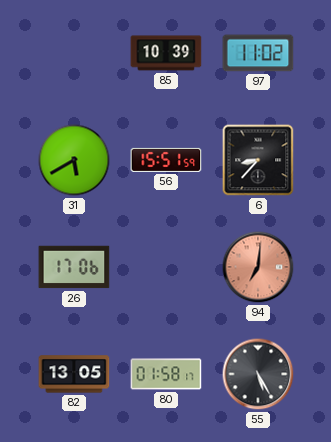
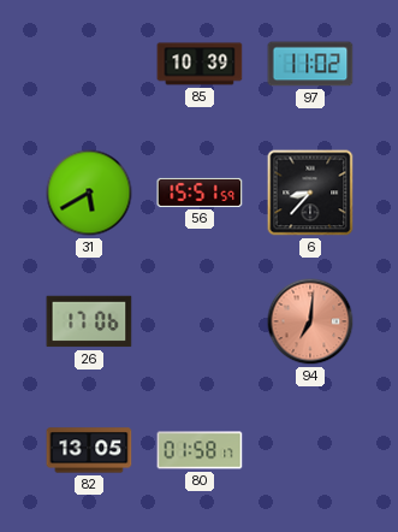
55: 5:25 -> none (258, 374)
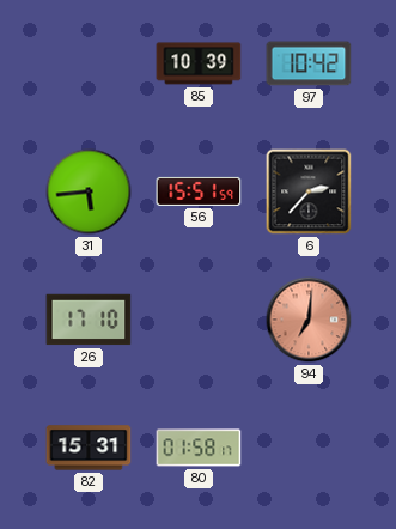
97: 11:02 -> 10:42 (309, 63)
31: 5:40 -> 5:44 (89, 191)
6: 8:37 -> 2:37 (309, 191)
26: 17:06 -> 17:10 (89, 320)
82: 13:05 -> 15:31 (89, 448)
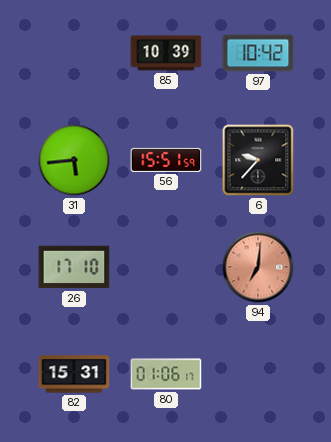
6: 2:37 -> 9:37 (258, 160)
80: 01:58 -> 01:06 (166, 374)
